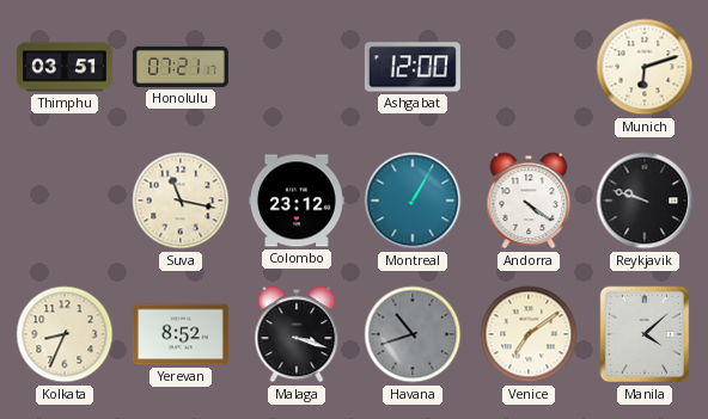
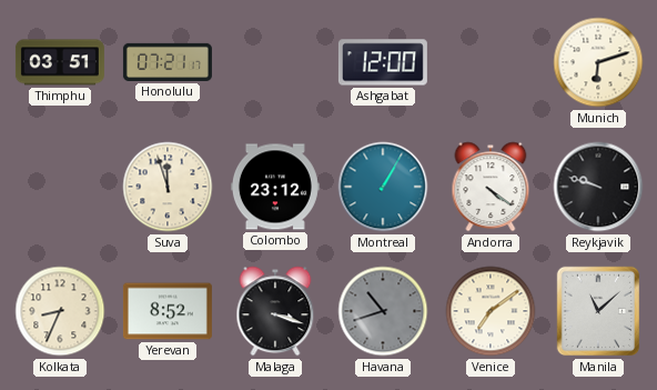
Suva: 11:17 -> 11:57 (168, 187)
Manila: 4:08 -> 11:08 (598, 311)
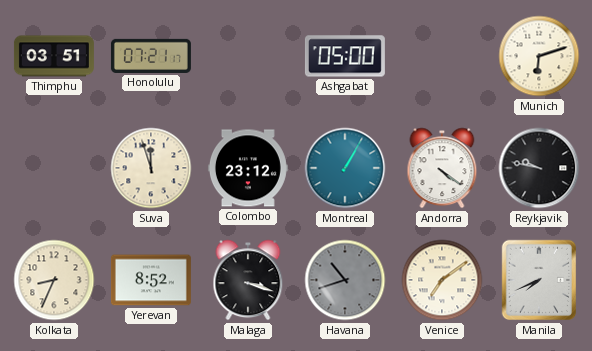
Ashgabat: 12:00 -> 05:00 (345, 56)
Reykjavik: 9:48 -> 9:47 (539, 168)
Manila: 11:08 -> 7:41 (539, 280)
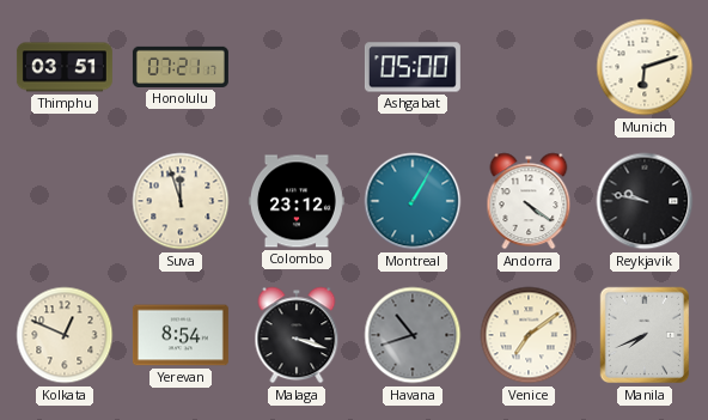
Kolkata: 8:34 -> 12:49 (65, 335)
Yerevan: 8:52 -> 8:54 (181, 335)
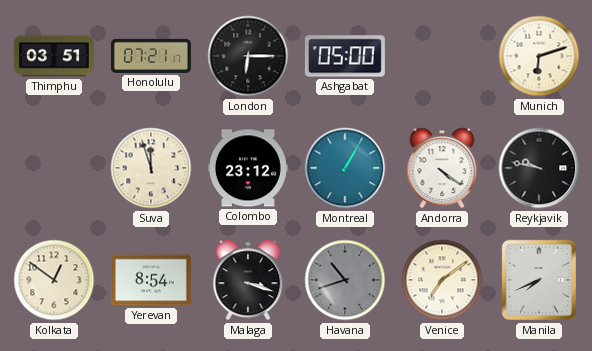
London: none -> 6:15 (248, 56)
Kolkata: 12:49 -> 12:51 (54, 280)
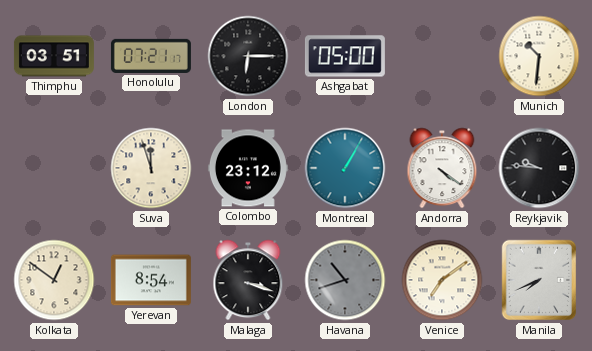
Munich: 6:12 -> 10:31 (539, 56)
Reykjavik: 9:47 -> 9:46 (539, 168)
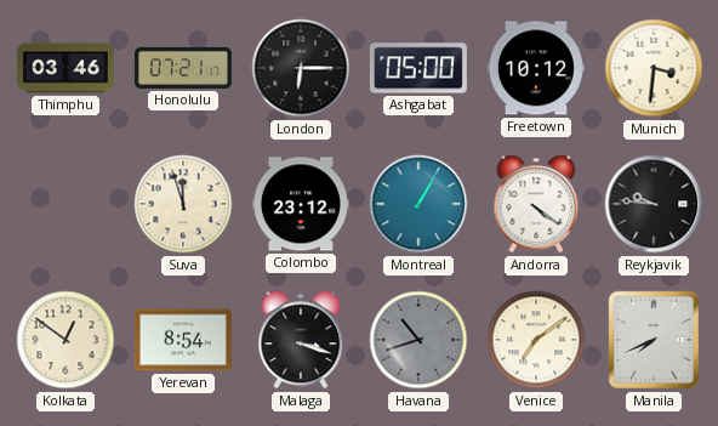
Thimphu: 03:51 -> 03:46 (65, 68)
Freetown: none -> 10:12 (536, 68)
Munich: 10:31 -> 3:31 (654, 68)
